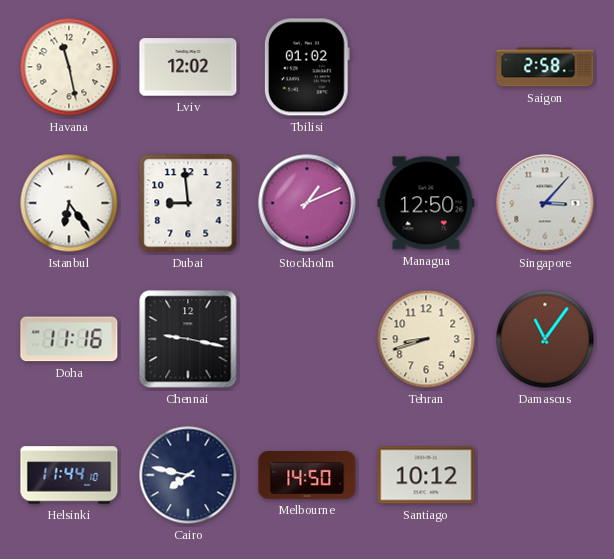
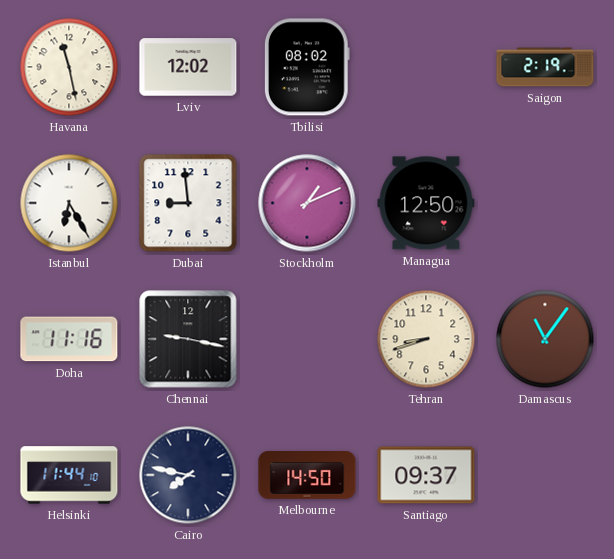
Tbilisi: 01:02 -> 08:02 (307, 67)
Saigon: 2:58 -> 2:19 (545, 67)
Istanbul: 6:24 -> 6:25 (69, 203)
Singapore: 3:07 -> none (545, 203)
Santiago: 10:12 -> 09:37 (426, 475)
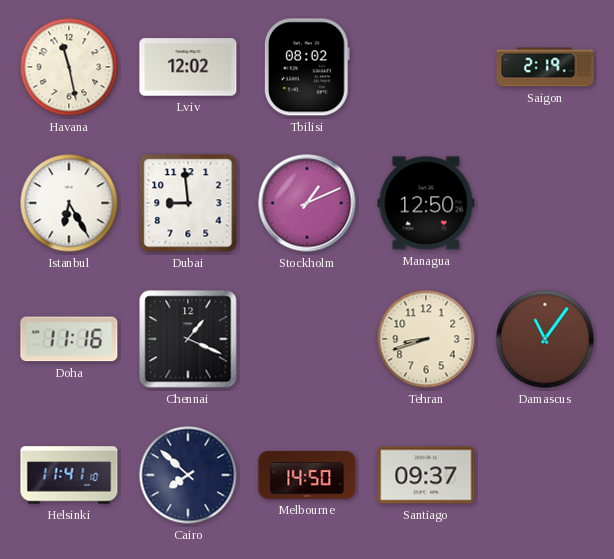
Chennai: 9:17 -> 1:19 (188, 339)
Helsinki: 11:44 -> 11:41 (69, 475)
Cairo: 7:47 -> 7:52 (188, 475)
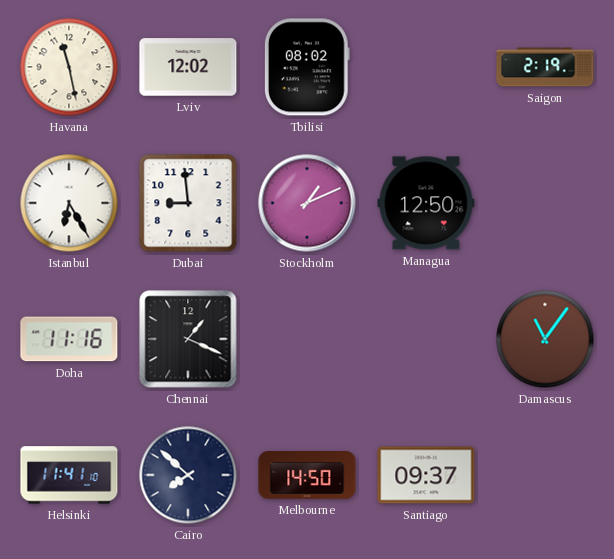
Tehran: 8:42 -> none (426, 339)
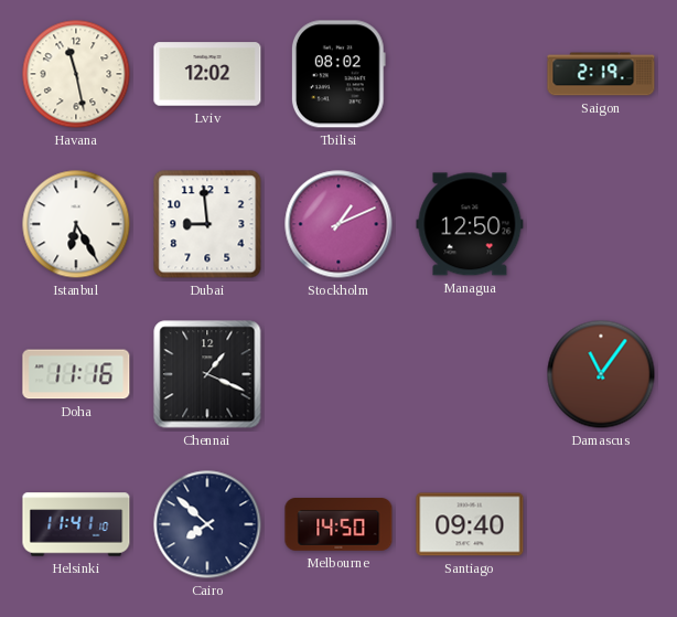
Santiago: 09:37 -> 09:40 (470, 524)
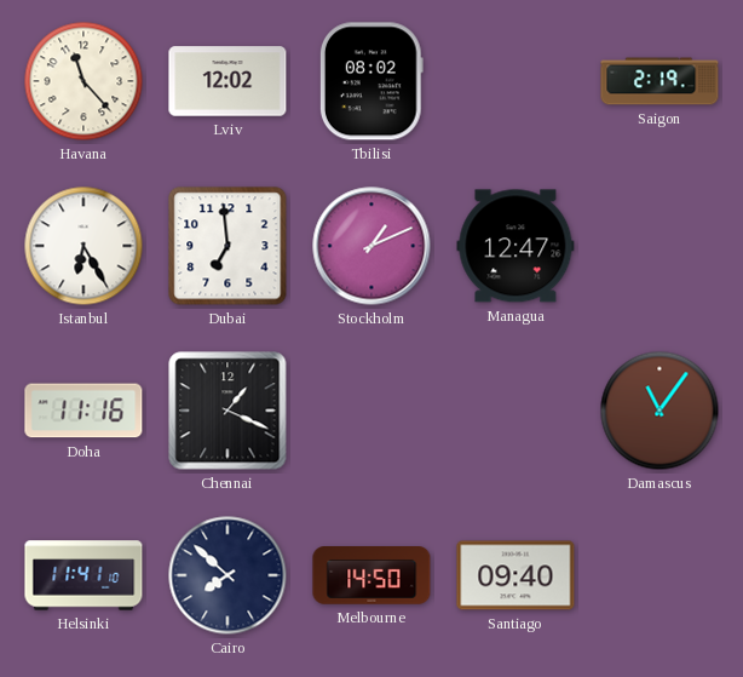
Havana: 11:28 -> 11:23 (83, 81)
Dubai: 8:59 -> 6:59 (227, 246)
Managua: 12:50 -> 12:47 (516, 246)
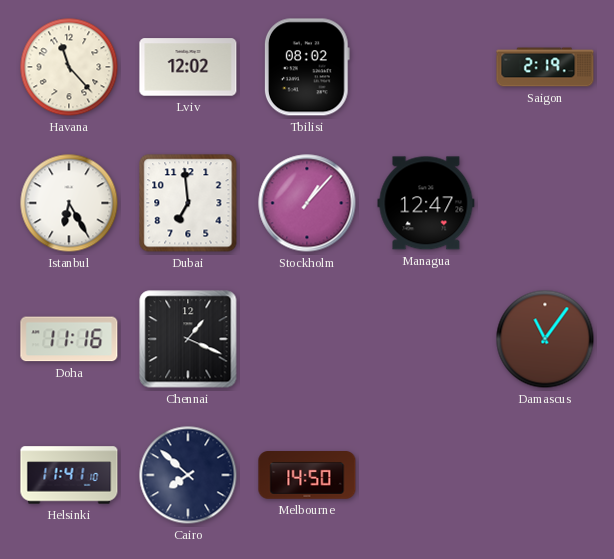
Stockholm: 1:11 -> 1:07 (307, 203)
Santiago: 09:40 -> none (516, 575)
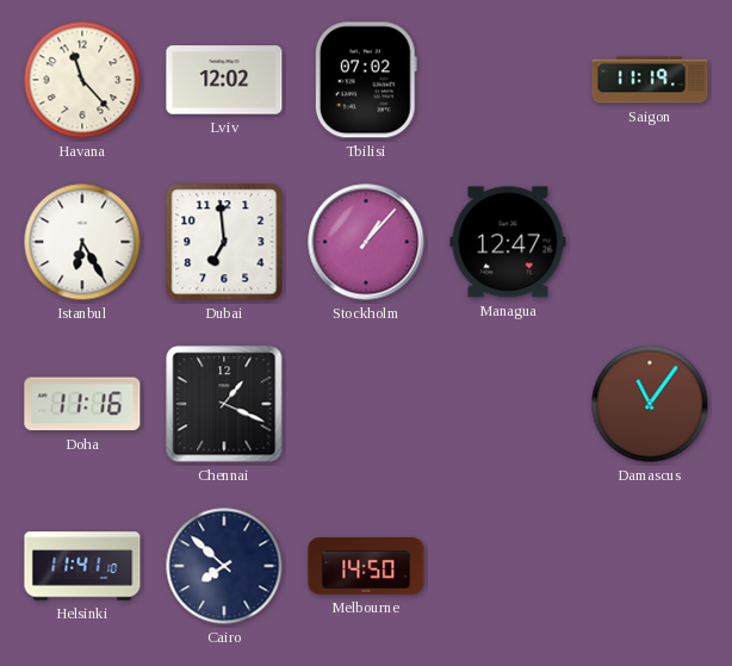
Tbilisi: 08:02 -> 07:02 (366, 80)
Saigon: 2:19 -> 11:19 (650, 80)
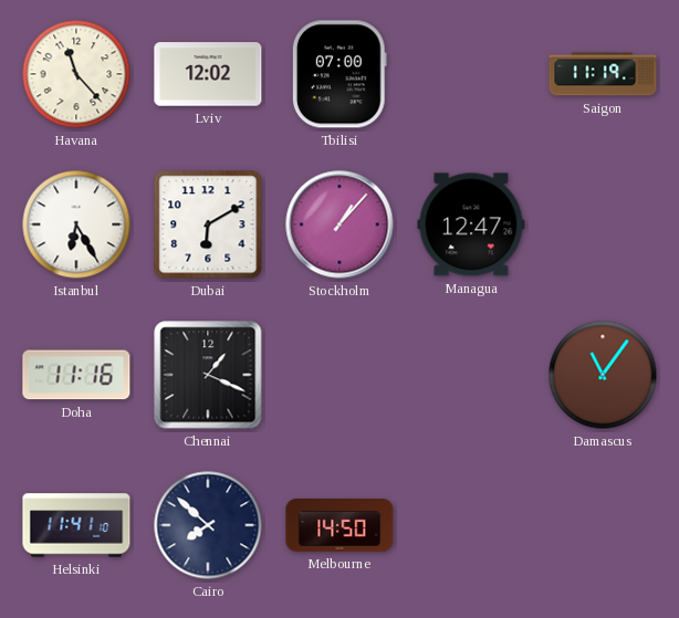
Tbilisi: 07:02 -> 07:00 (339, 74)
Dubai: 6:59 -> 6:10 (208, 224)
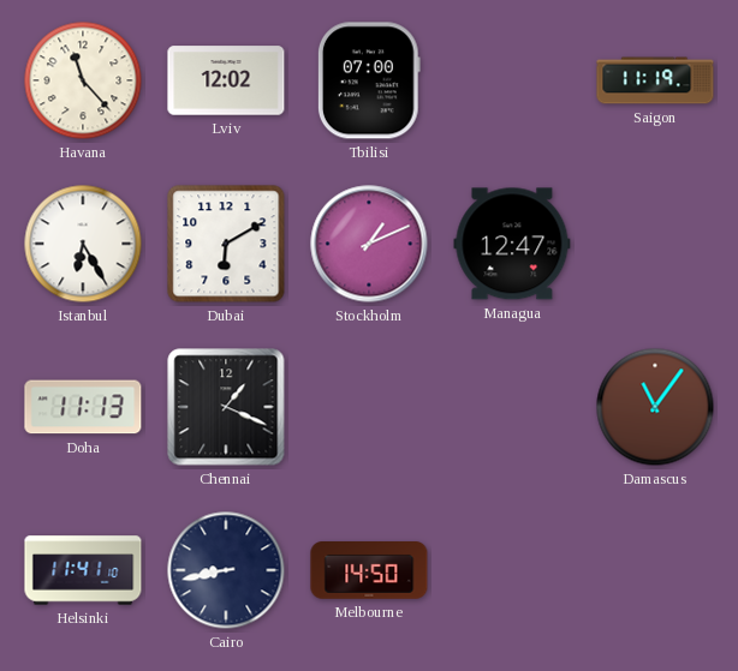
Stockholm: 1:07 -> 1:11 (369, 244)
Doha: 11:16 -> 11:13 (83, 407)
Cairo: 7:52 -> 8:43 (226, 570)
